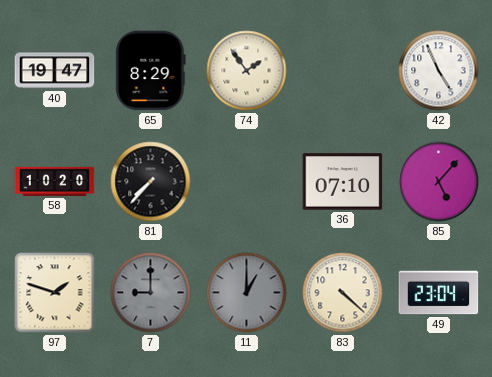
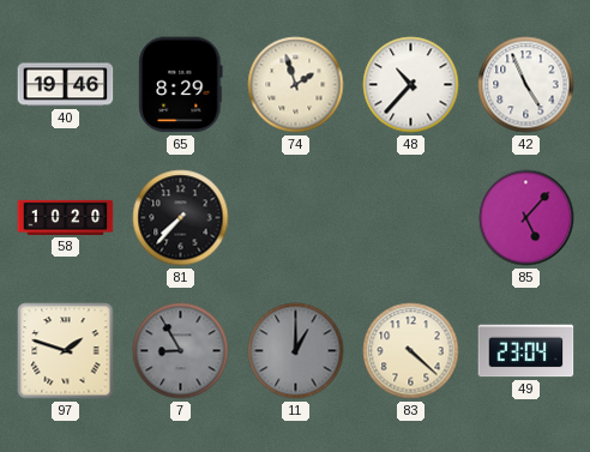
40: 19:47 -> 19:46 (66, 85)
74: 1:54 -> 1:57 (296, 85)
48: none -> 10:37 (411, 85)
36: 07:10 -> none (343, 182)
7: 9:00 -> 8:55 (181, 351)
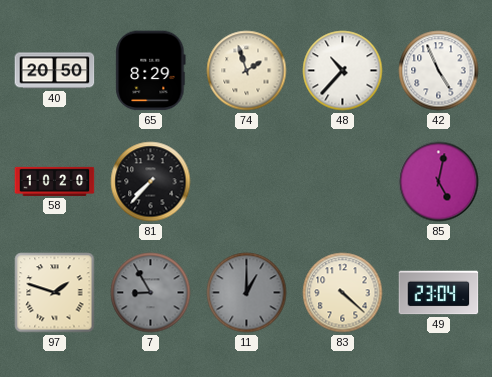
40: 19:46 -> 20:50 (55, 71)
85: 5:07 -> 5:02 (439, 182)
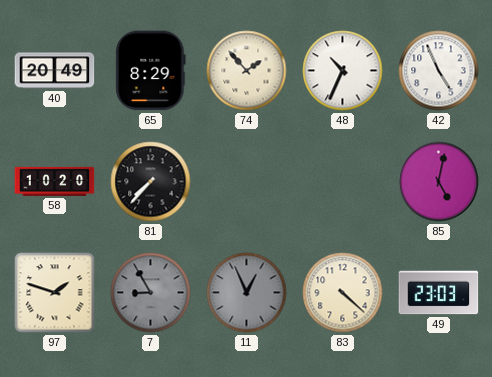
40: 20:50 -> 20:49 (55, 71)
74: 1:57 -> 1:53 (247, 71)
48: 10:37 -> 10:34 (343, 71)
11: 1:00 -> 12:56 (247, 293)
49: 23:04 -> 23:03 (439, 293)
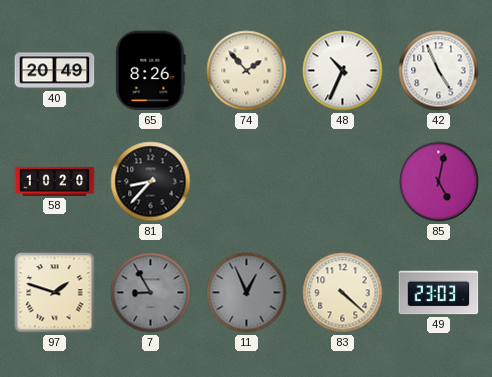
65: 8:29 -> 8:26 (151, 71)
81: 7:37 -> 8:37 (151, 182)
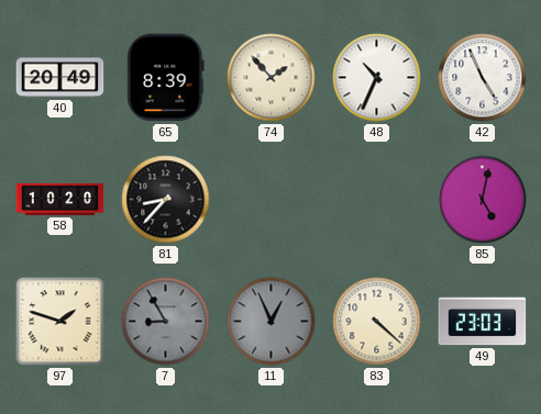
65: 8:26 -> 8:39 (166, 78)
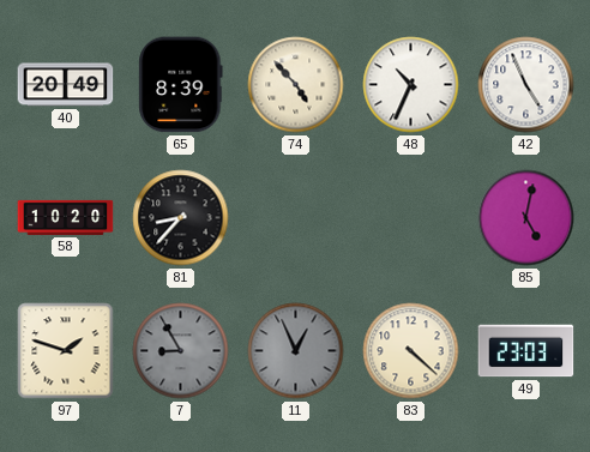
74: 1:53 -> 4:53 (296, 85)
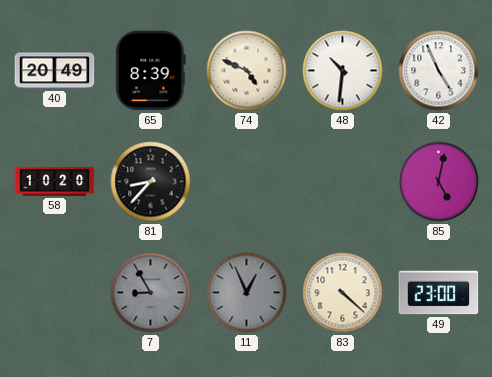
74: 4:53 -> 4:49 (247, 71)
48: 10:34 -> 10:31 (343, 71)
97: 1:48 -> none (66, 351)
49: 23:03 -> 23:00 (439, 293)
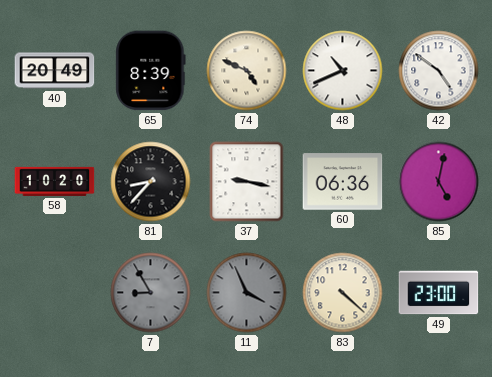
48: 10:31 -> 10:41 (343, 71)
42: 4:56 -> 4:51 (439, 71)
37: none -> 9:17 (247, 182)
60: none -> 06:36 (343, 182)
11: 12:56 -> 3:56 (247, 293)
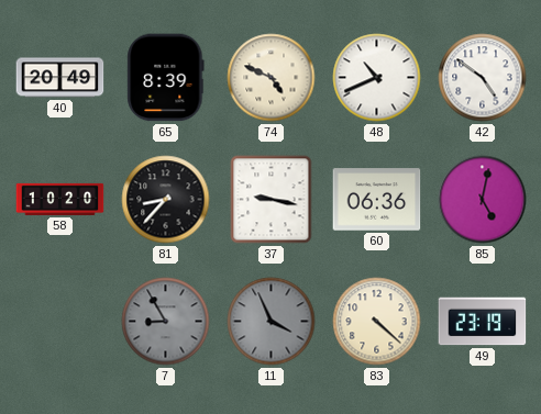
49: 23:00 -> 23:19 (483, 322)
